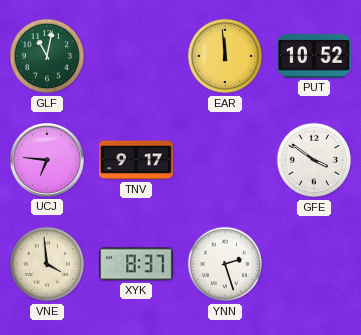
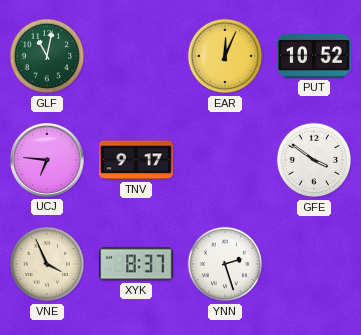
EAR: 11:59 -> 12:04 (225, 56)
VNE: 3:59 -> 3:56 (47, 264)
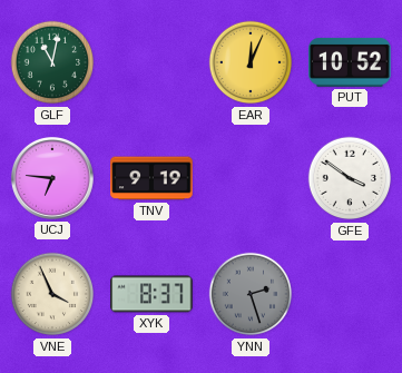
TNV: 9:17 -> 9:19 (151, 178)
YNN dial: white -> grey (251, 294)
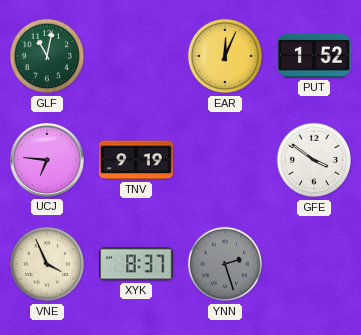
PUT: 10:52 -> 1:52 (314, 56)
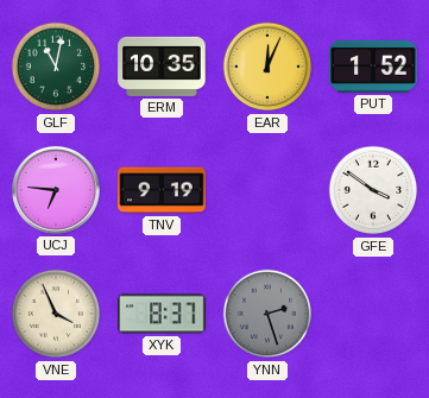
ERM: none -> 10:35 (162, 67)
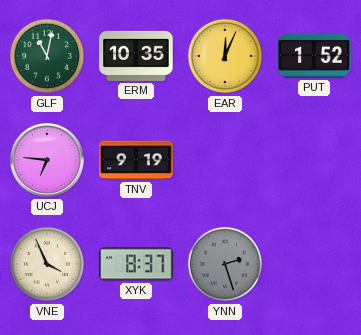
GFE: 3:51 -> none (373, 190)
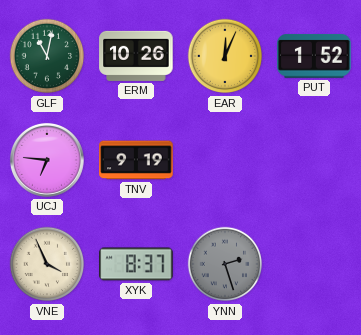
ERM: 10:35 -> 10:26 (136, 56)
